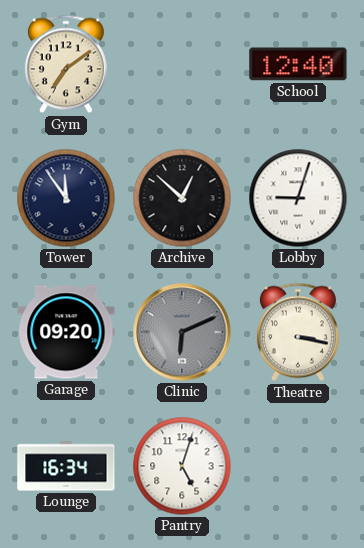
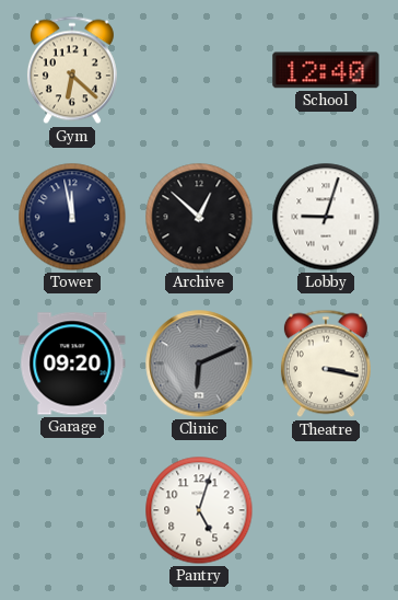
Gym: 7:09 -> 6:22 (72, 70)
Tower: 11:54 -> 11:58 (72, 217)
Lounge: 16:34 -> none (66, 466)
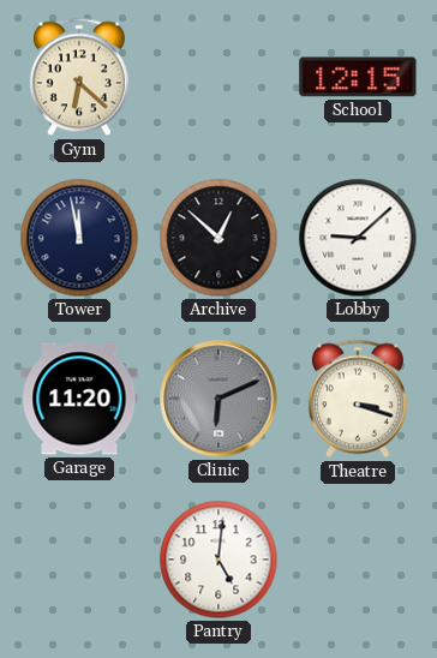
School: 12:40 -> 12:15 (358, 77)
Lobby: 9:03 -> 9:08 (358, 238)
Garage: 09:20 -> 11:20 (79, 399)
Theatre: 3:17 -> 3:18 (358, 399)
Pantry: 5:03 -> 5:01 (218, 560)
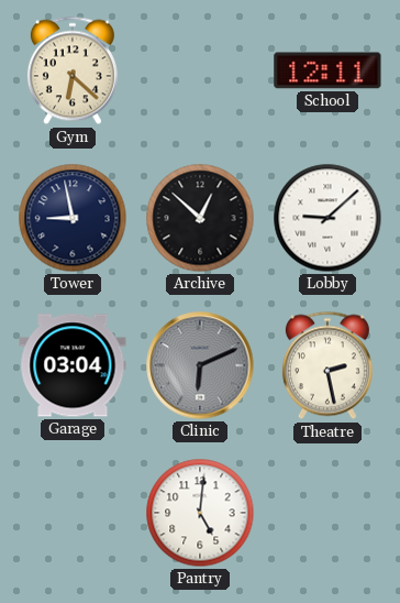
School: 12:15 -> 12:11 (327, 70)
Tower: 11:58 -> 8:58 (73, 218)
Garage: 11:20 -> 03:04 (73, 365)
Theatre: 3:18 -> 2:28 (327, 365)
